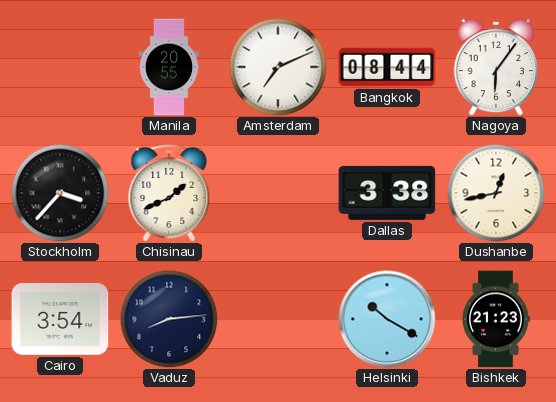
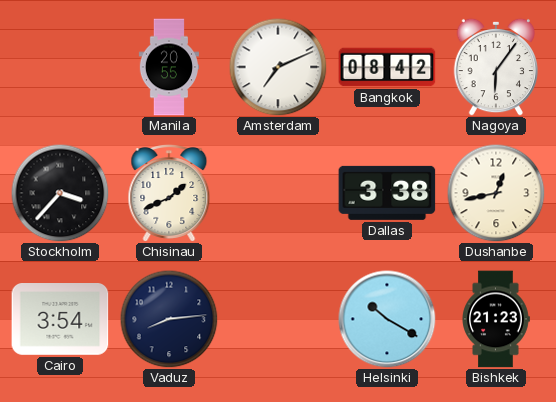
Bangkok: 08:44 -> 08:42 (387, 67)
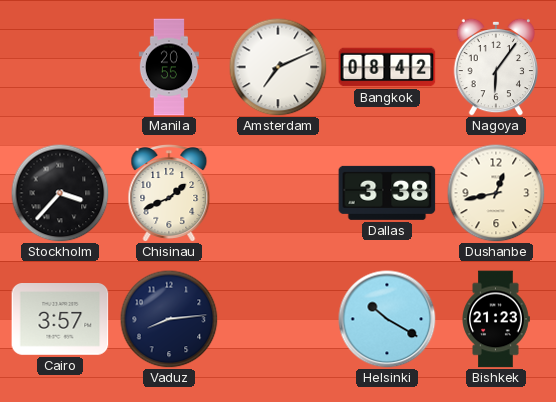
Cairo: 3:54 -> 3:57 (60, 320)
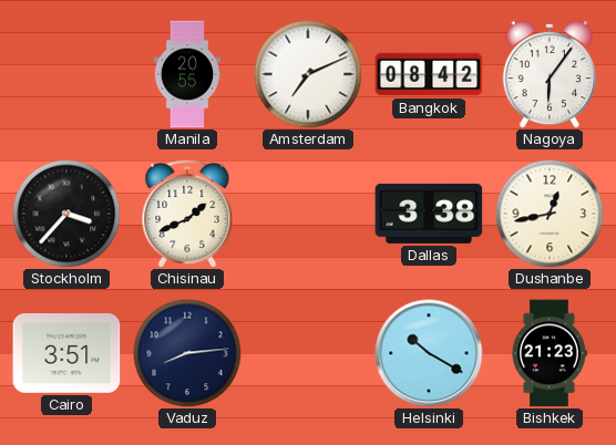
Cairo: 3:57 -> 3:51 (66, 354)
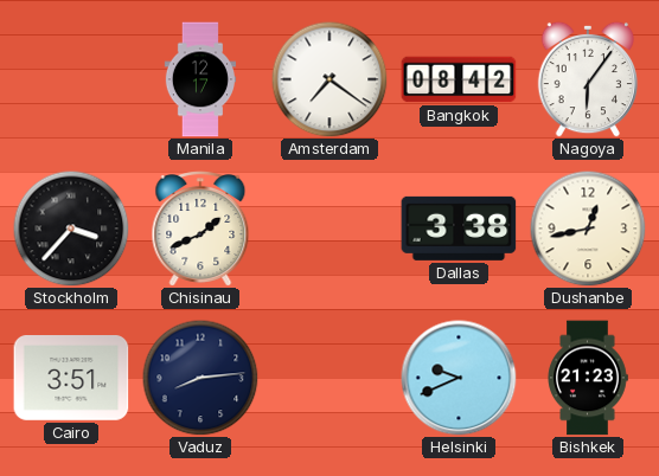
Manila: 20:55 -> 12:17 (199, 79)
Amsterdam: 7:11 -> 7:21 (329, 79)
Helsinki: 10:20 -> 9:41 (459, 378)
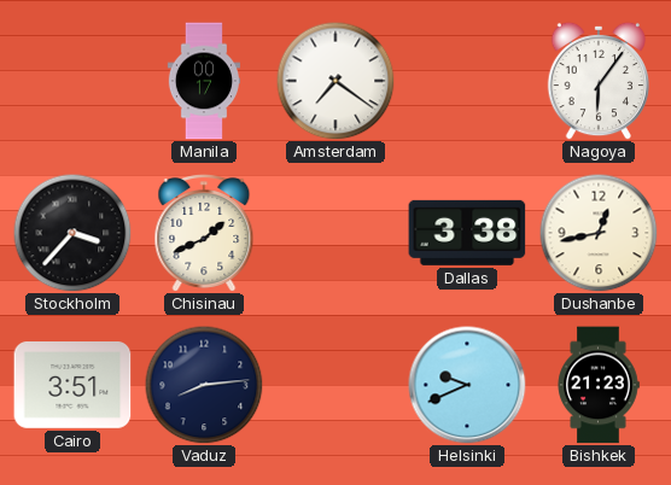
Manila: 12:17 -> 00:17 (203, 81)
Bangkok: 08:42 -> none (459, 79)
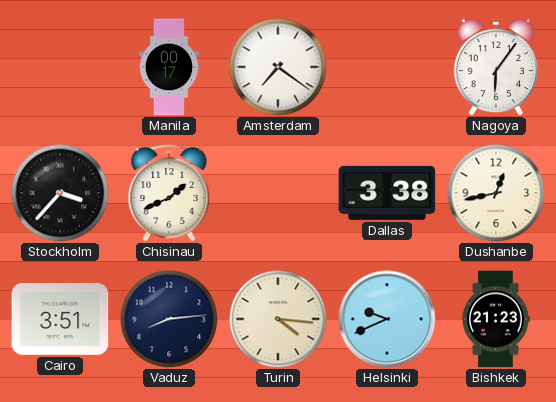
Turin: none -> 4:16 (278, 319)
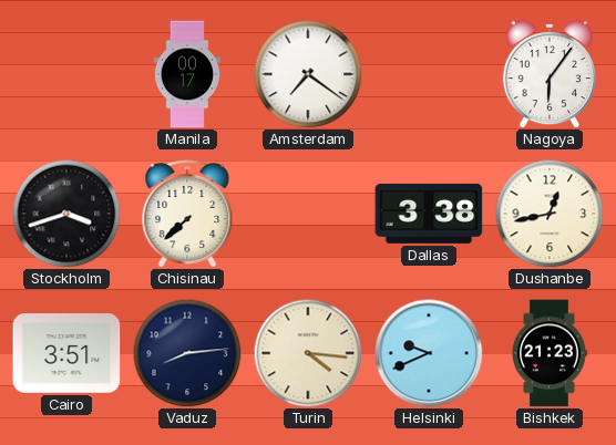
Stockholm: 3:37 -> 3:42 (66, 214)
Chisinau: 1:41 -> 7:38 (187, 215)
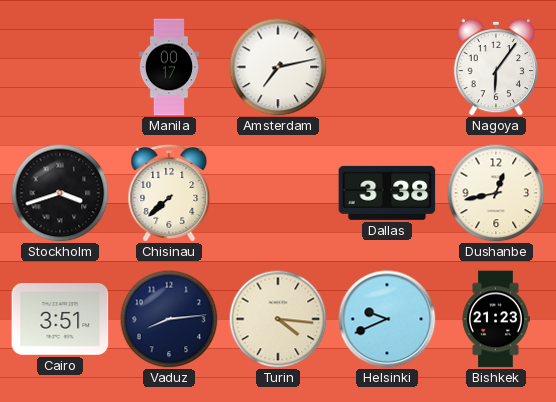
Amsterdam: 7:21 -> 7:13 (278, 67)
